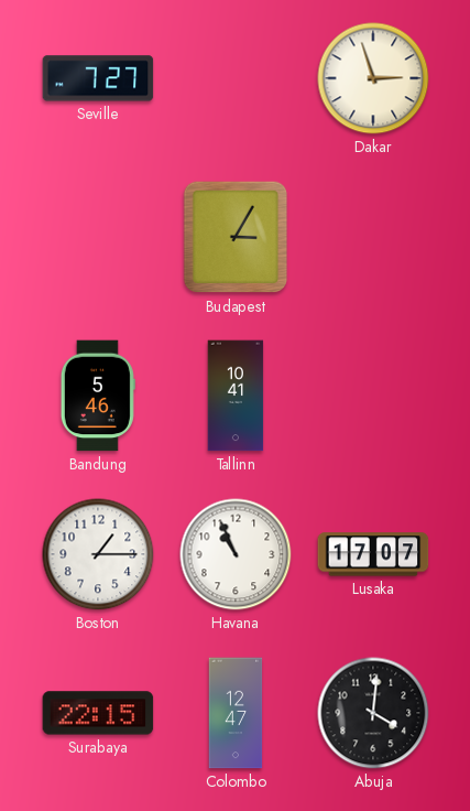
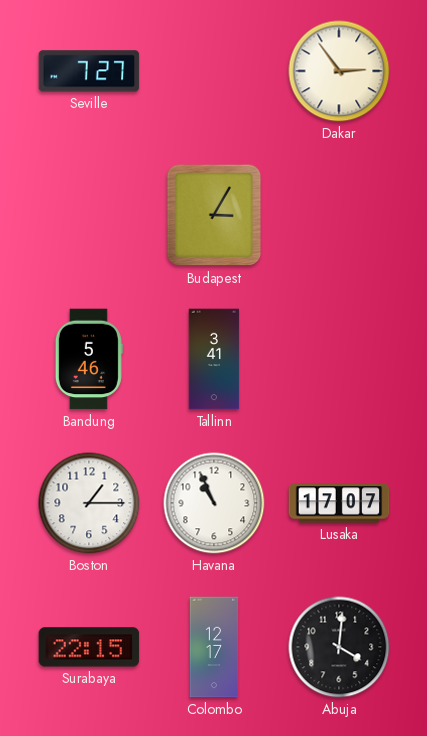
Dakar: 2:57 -> 2:54 (339, 71)
Tallinn: 10:41 -> 3:41 (214, 359)
Colombo: 12:47 -> 12:17 (214, 647)
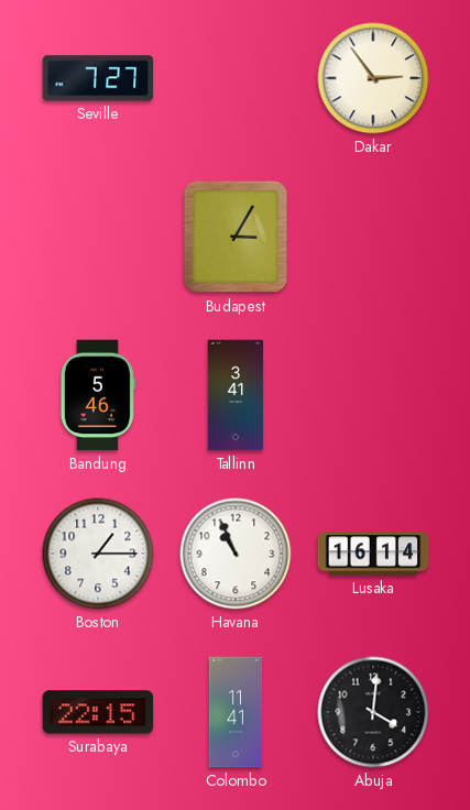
Lusaka: 17:07 -> 16:14 (373, 554)
Colombo: 12:17 -> 11:41 (236, 712)
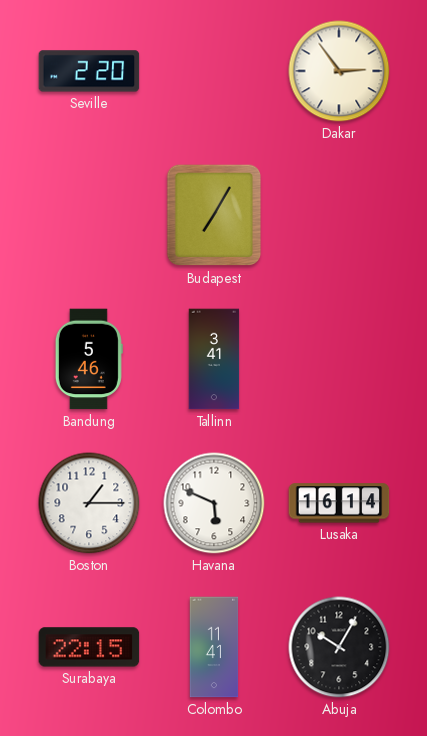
Seville: 7:27 -> 2:20 (89, 71)
Budapest: 3:05 -> 7:05 (214, 215)
Havana: 10:56 -> 5:49 (214, 503)
Abuja: 4:01 -> 10:05 (339, 647)
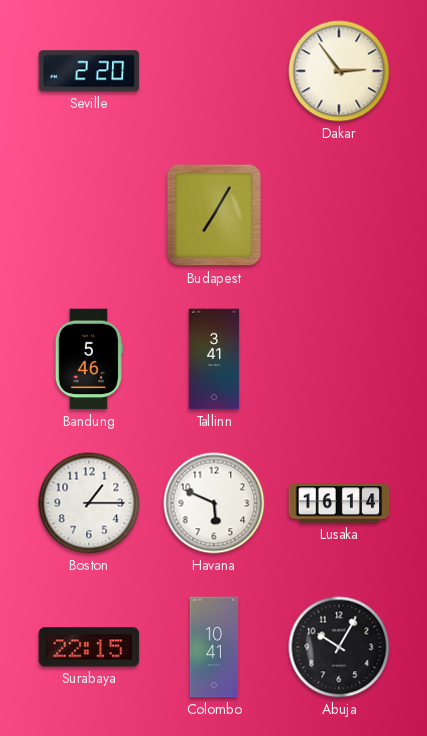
Colombo: 11:41 -> 10:41 (214, 647)
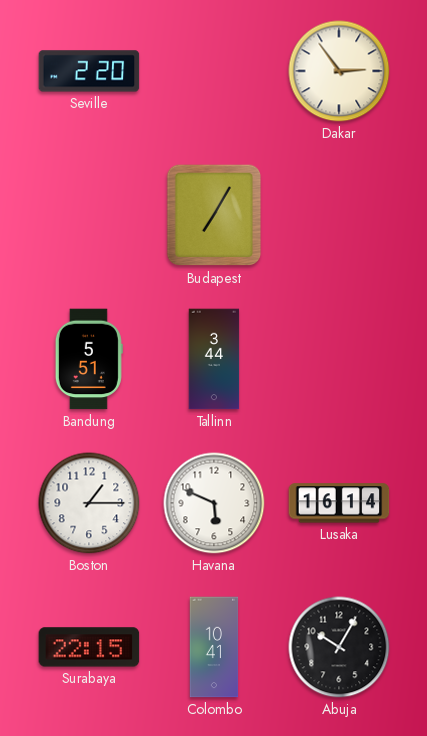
Bandung: 5:46 -> 5:51 (89, 359)
Tallinn: 3:41 -> 3:44 (214, 359)
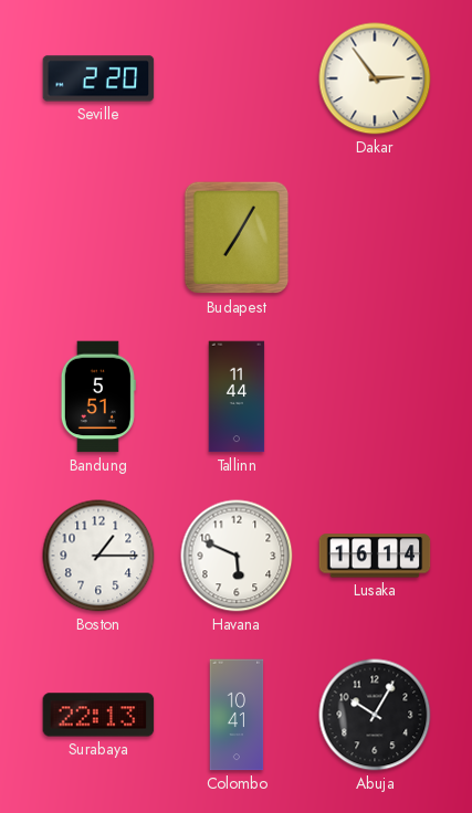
Tallinn: 3:44 -> 11:44 (237, 397)
Surabaya: 22:15 -> 22:13 (98, 715)
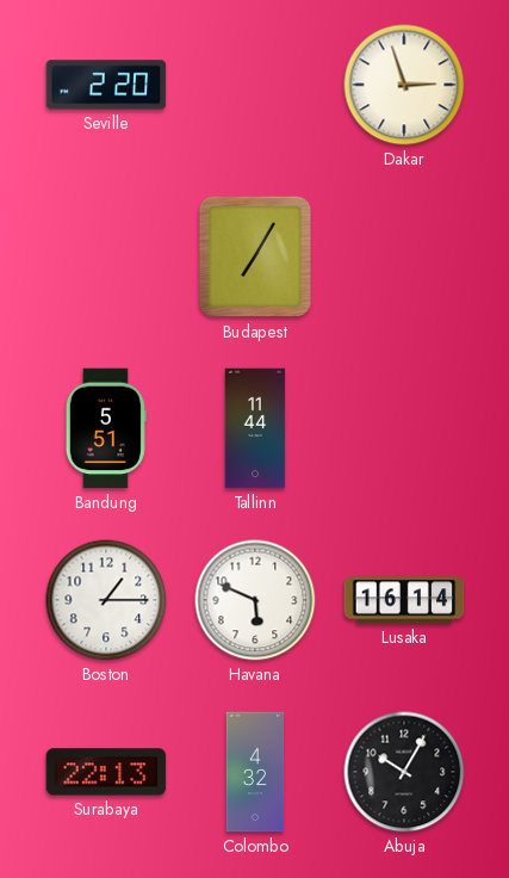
Dakar: 2:54 -> 2:57 (404, 85)
Colombo: 10:41 -> 4:32 (255, 772)
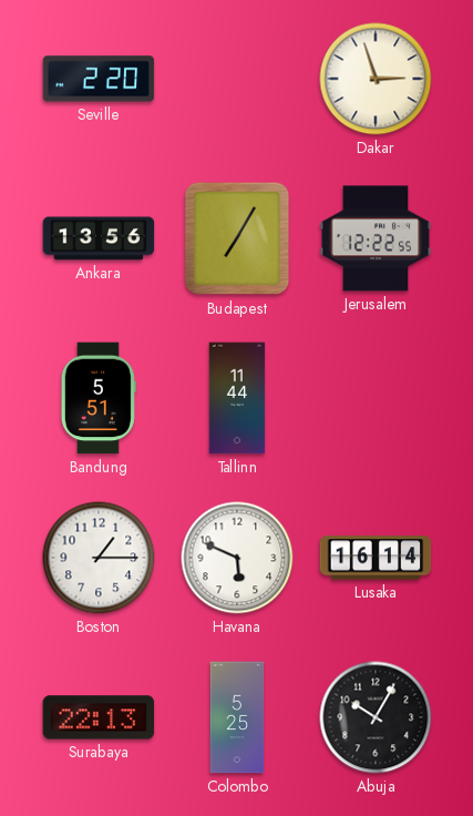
Ankara: none -> 13:56 (99, 238)
Jerusalem: none -> 12:22 (376, 238)
Colombo: 4:32 -> 5:25 (237, 717)
